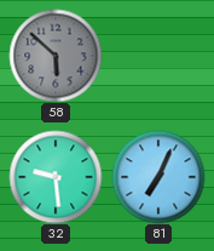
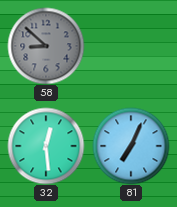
58: 5:52 -> 8:52 (46, 46)
32: 9:29 -> 12:29 (46, 146)
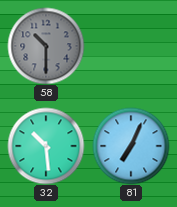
58: 8:52 -> 10:30 (46, 46)
32: 12:29 -> 10:29 (46, 146)
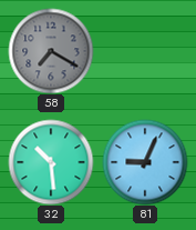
58: 10:30 -> 7:20 (51, 51)
81: 7:04 -> 9:04 (145, 162)
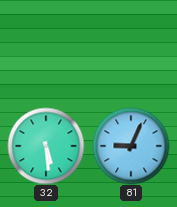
58: 7:20 -> none (51, 51)
32: 10:29 -> 5:29 (46, 146)
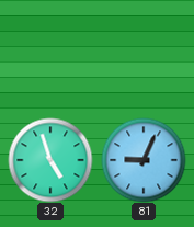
32: 5:29 -> 4:57 (50, 160)
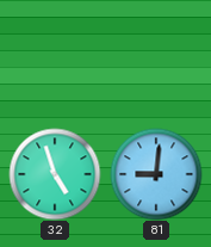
81: 9:04 -> 9:01 (156, 174)
